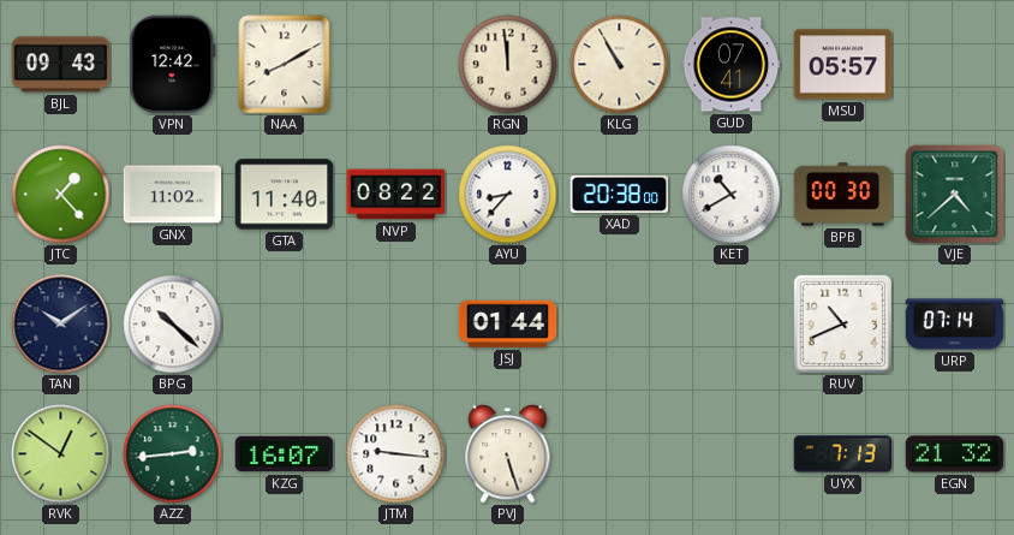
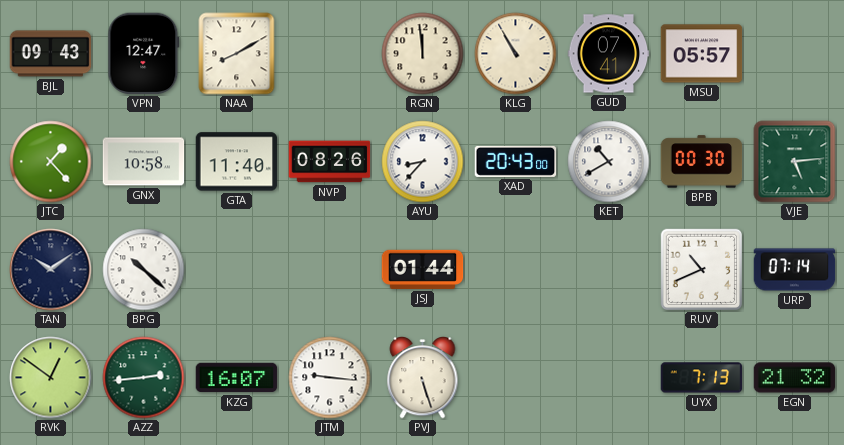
VPN: 12:42 -> 12:47 (144, 54)
GNX: 11:02 -> 10:58 (144, 162)
NVP: 08:22 -> 08:26 (330, 162)
XAD: 20:38 -> 20:43 (516, 161)
VJE: 4:38 -> 5:14 (795, 162)
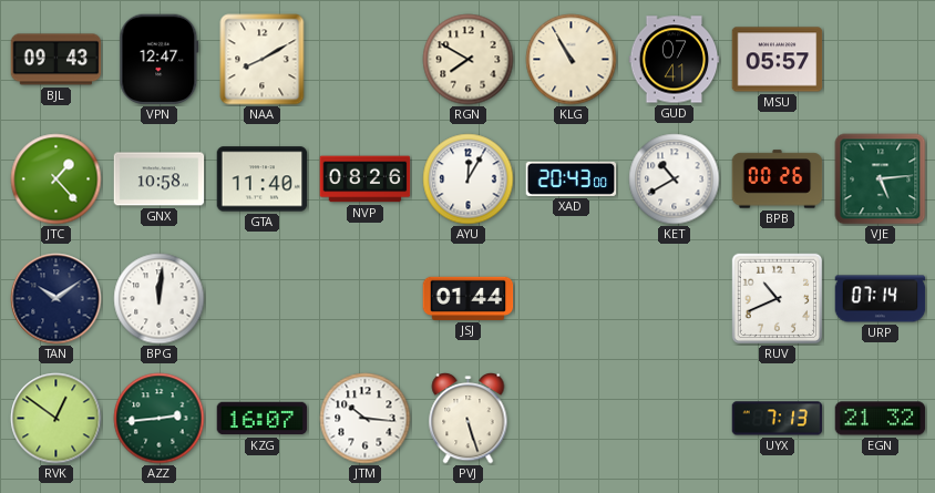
RGN: 11:59 -> 7:50 (469, 60)
AYU: 8:37 -> 12:05 (469, 179)
BPB: 00:30 -> 00:26 (778, 179)
BPG: 10:22 -> 12:01 (160, 299)
JTM: 9:16 -> 10:16 (366, 419)
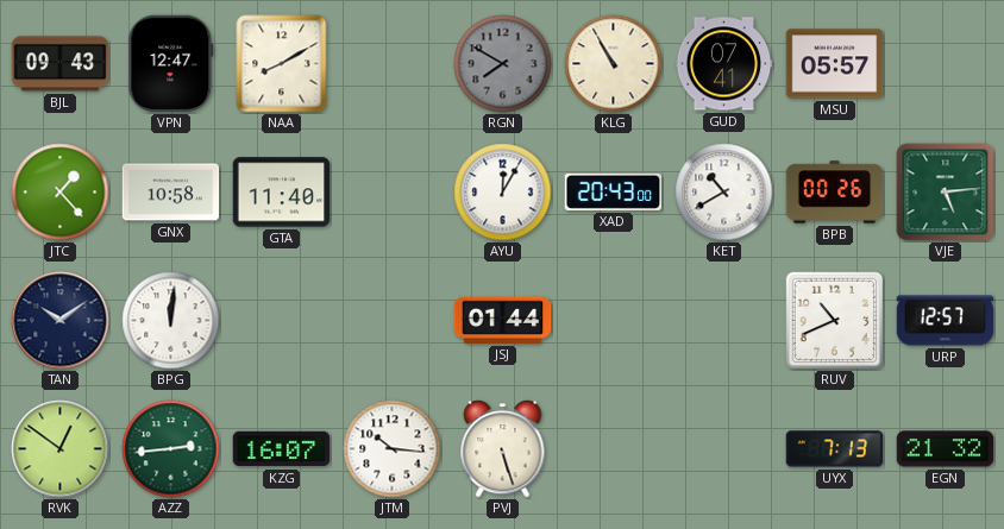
RGN dial: cream -> grey (503, 64)
NVP: 08:26 -> none (366, 179)
URP: 07:14 -> 12:57 (946, 321)
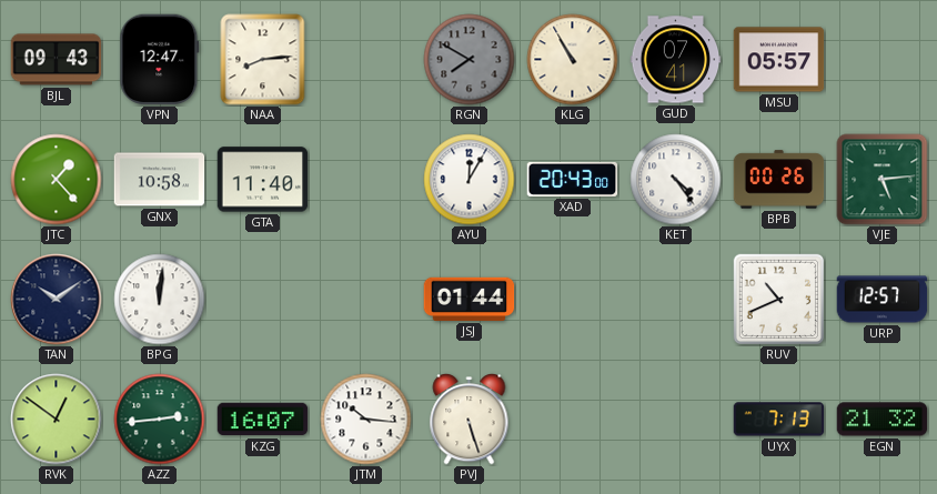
NAA: 8:10 -> 8:14 (263, 60)
KET: 10:40 -> 4:24 (676, 180)
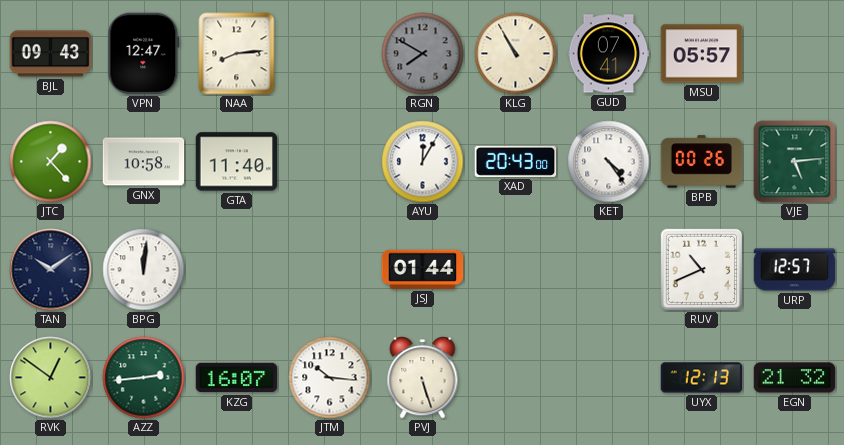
UYX: 7:13 -> 12:13 (702, 378)
